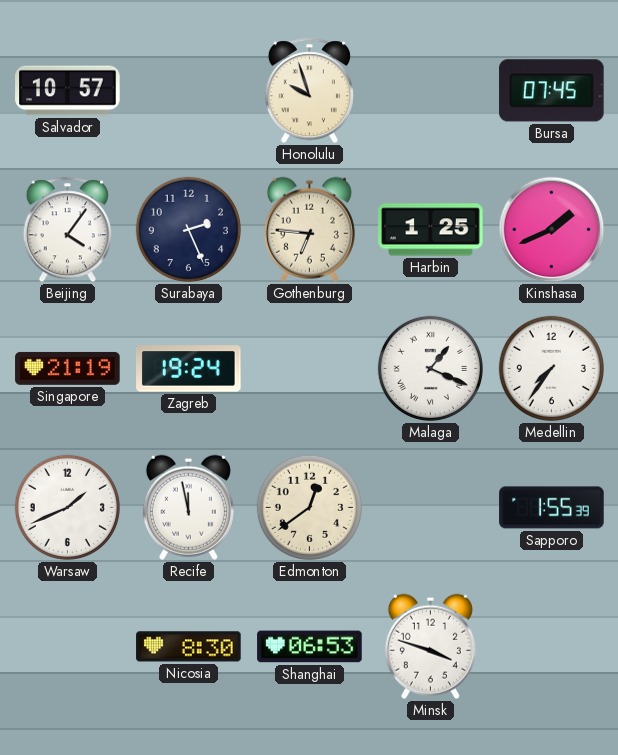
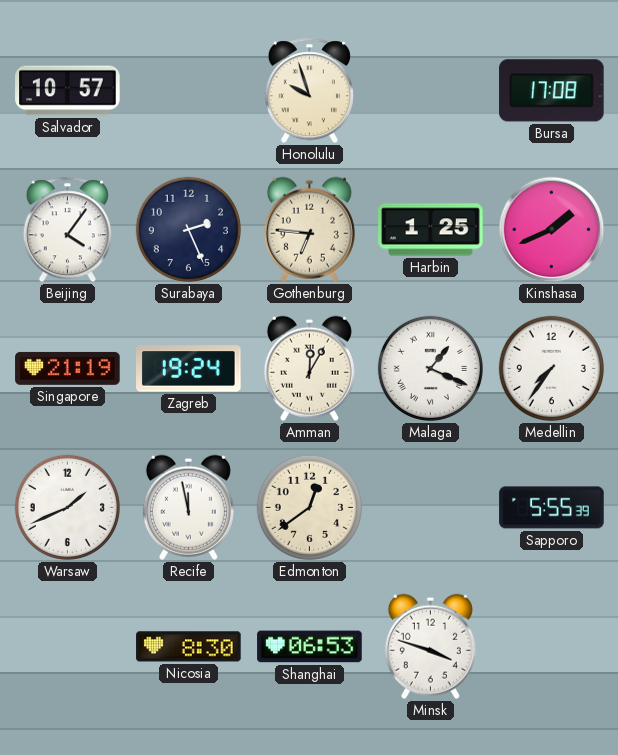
Bursa: 07:45 -> 17:08 (552, 91)
Amman: none -> 12:05 (309, 368)
Sapporo: 1:55 -> 5:55 (552, 508)
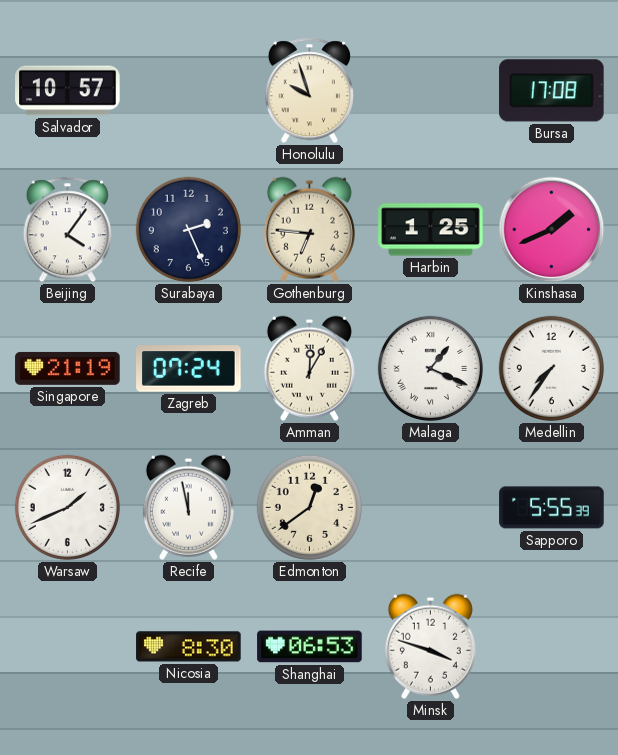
Zagreb: 19:24 -> 07:24 (189, 369)
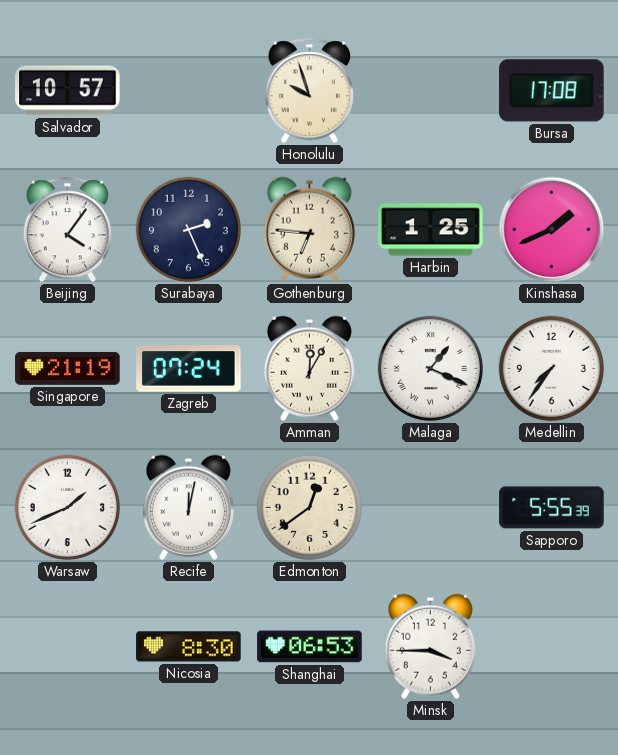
Recife: 11:58 -> 12:02 (188, 507)
Minsk: 3:48 -> 3:45 (430, 646)
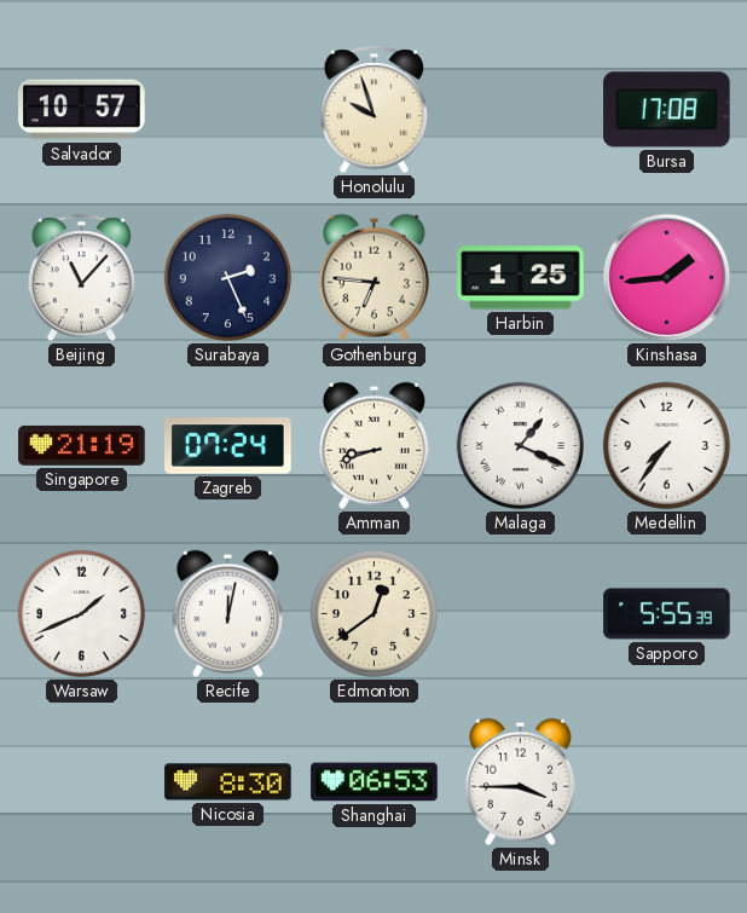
Beijing: 4:06 -> 11:07 (81, 278)
Kinshasa: 1:41 -> 1:44 (667, 278)
Amman: 12:05 -> 8:42 (373, 445)
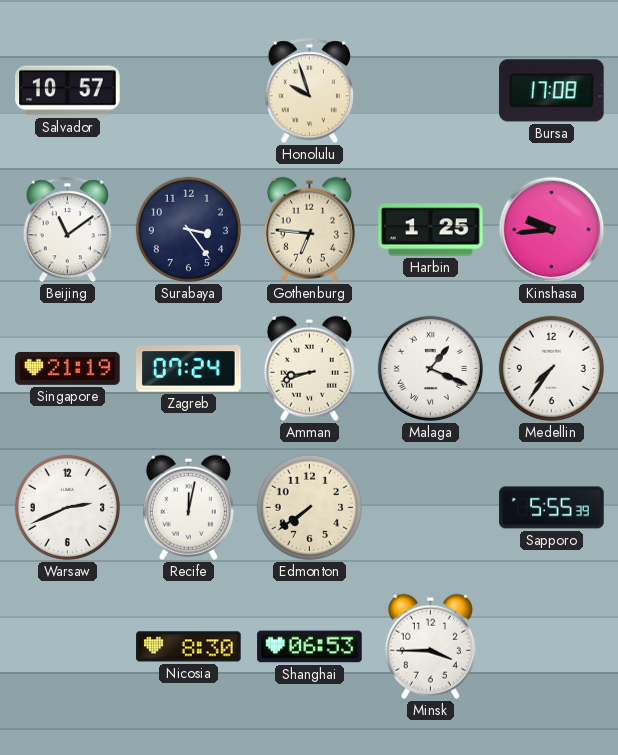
Beijing: 11:07 -> 11:09 (67, 230)
Surabaya: 2:26 -> 3:24 (188, 229)
Kinshasa: 1:44 -> 9:44 (552, 230)
Warsaw: 1:41 -> 2:41 (67, 507)
Edmonton: 12:39 -> 7:39 (309, 507)
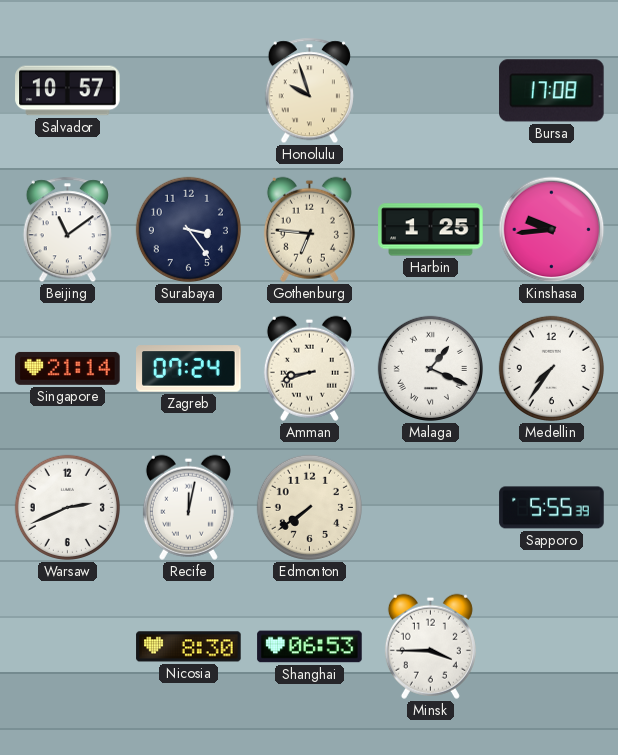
Singapore: 21:19 -> 21:14 (68, 368)
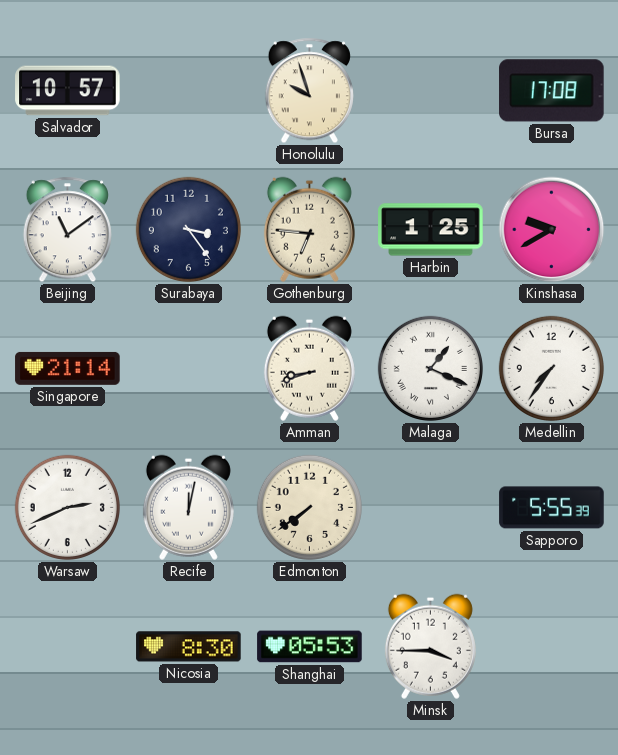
Kinshasa: 9:44 -> 9:40 (552, 230)
Zagreb: 07:24 -> none (189, 369)
Shanghai: 06:53 -> 05:53 (310, 647)
